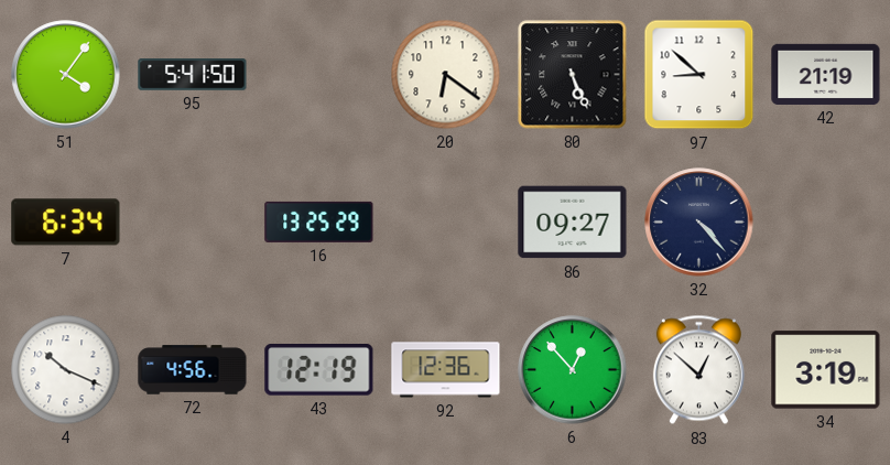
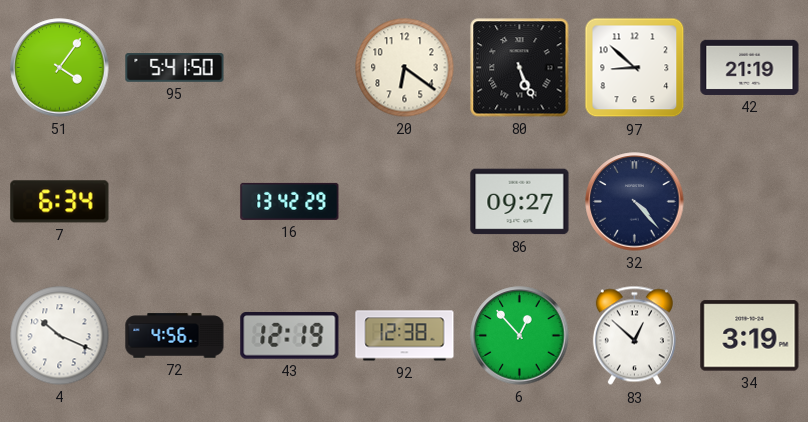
16: 13:25 -> 13:42 (290, 201)
92: 12:36 -> 12:38 (405, 336)
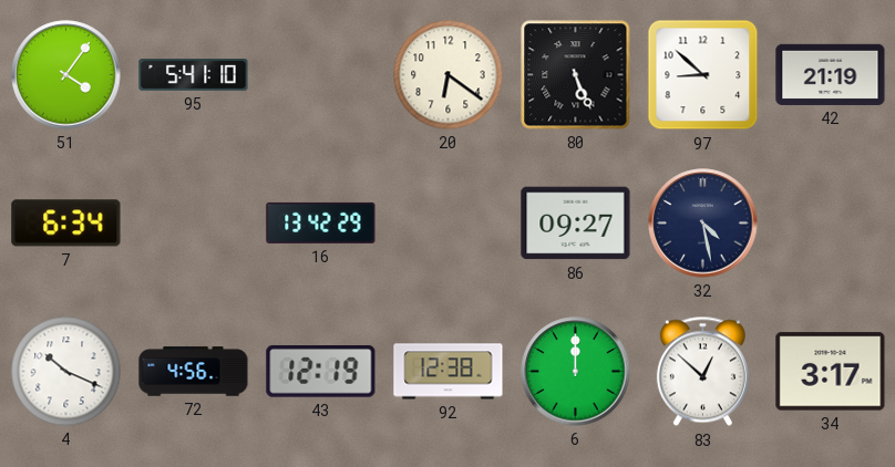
95: 5:41:50 -> 5:41:10 (194, 75)
32: 4:23 -> 4:28 (703, 224)
6: 12:53 -> 12:00 (576, 372)
34: 3:19 -> 3:17 (831, 372)
